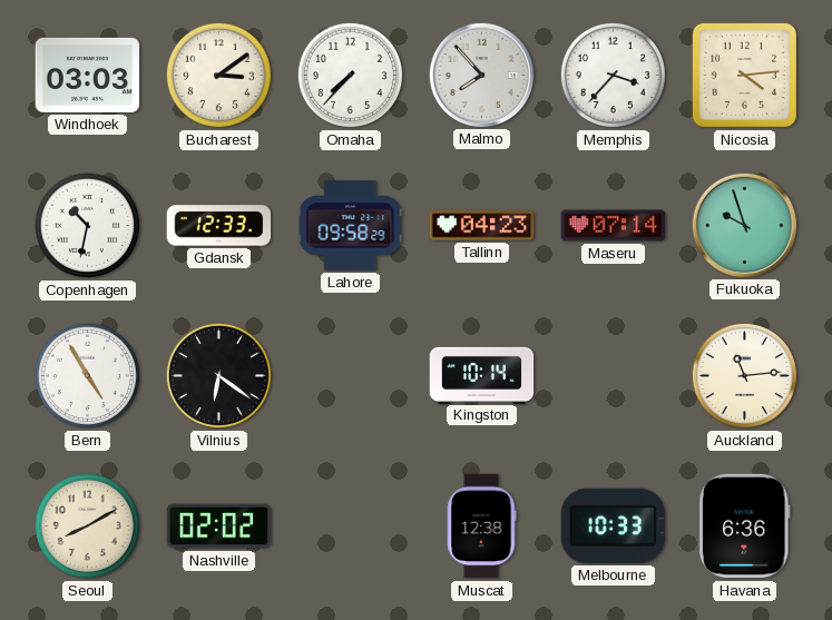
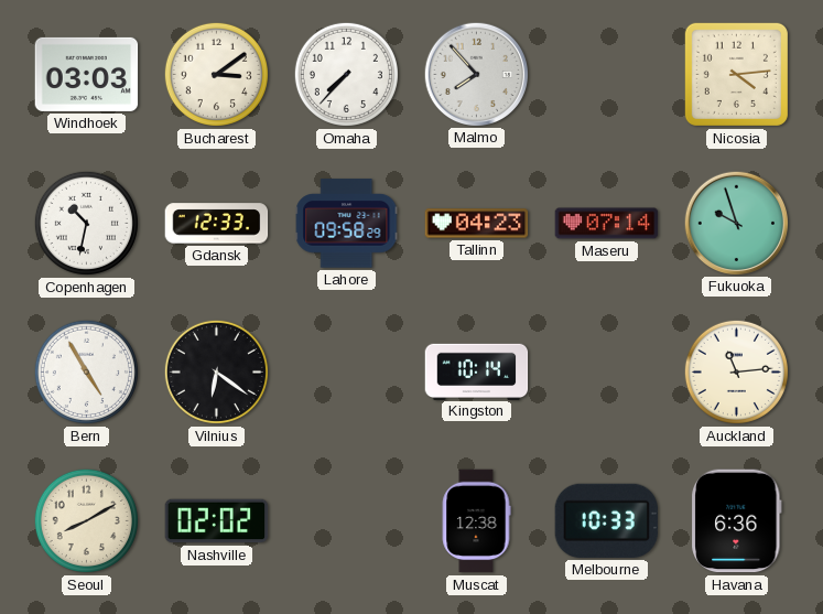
Memphis: 3:37 -> none (613, 75)
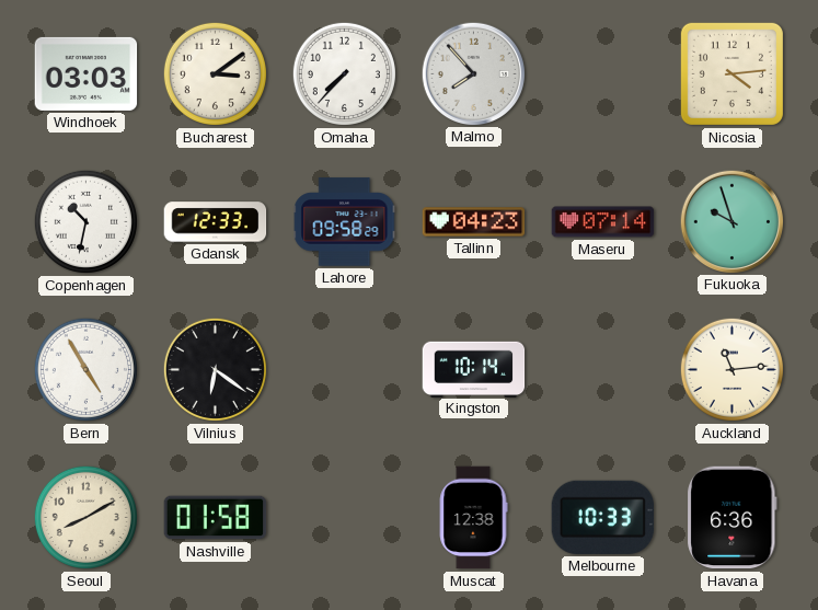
Nashville: 02:02 -> 01:58 (216, 518)
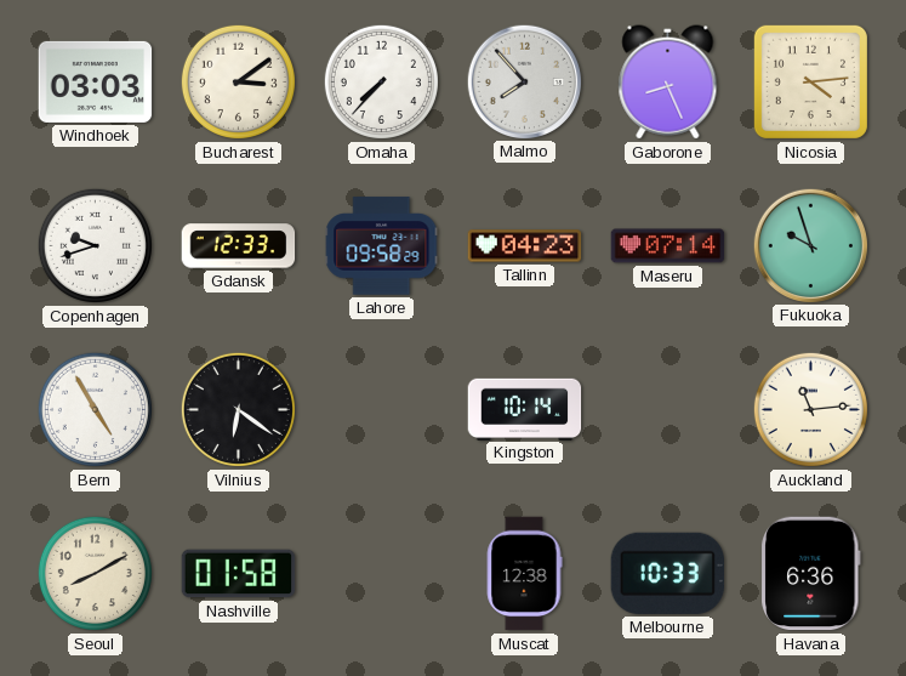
Gaborone: none -> 8:26 (668, 83)
Copenhagen: 10:32 -> 9:42 (95, 245)
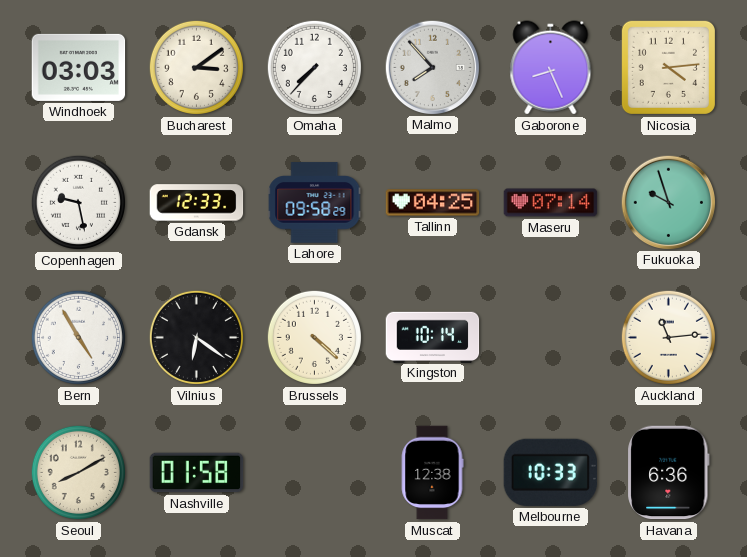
Copenhagen: 9:42 -> 9:28 (78, 202)
Tallinn: 04:23 -> 04:25 (433, 203)
Brussels: none -> 4:22 (314, 337)
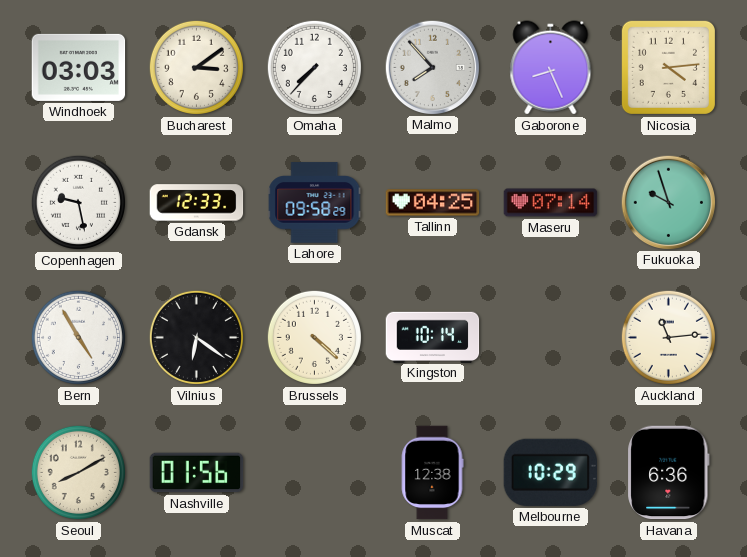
Nashville: 01:58 -> 01:56 (197, 473)
Melbourne: 10:33 -> 10:29 (550, 472)
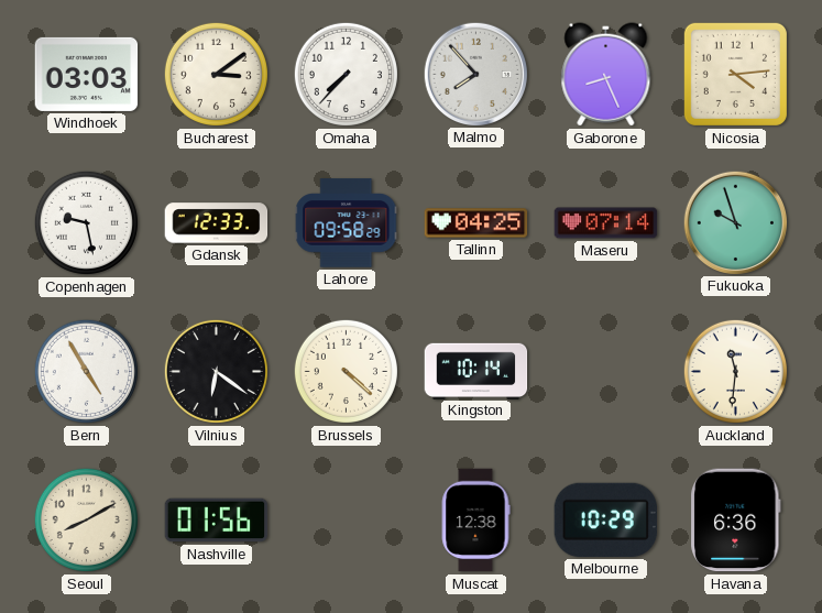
Auckland: 11:14 -> 11:31 (735, 371)
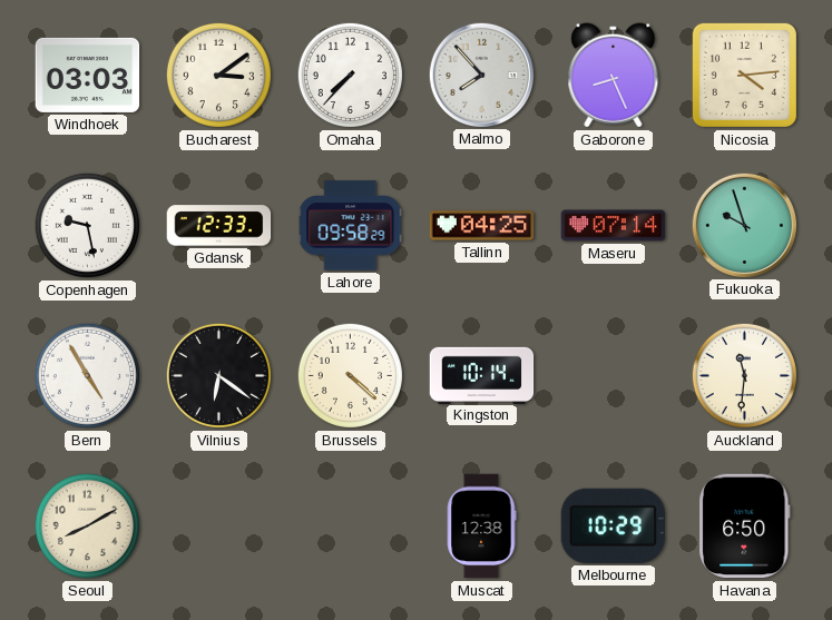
Nashville: 01:56 -> none (217, 521)
Havana: 6:36 -> 6:50 (745, 526)
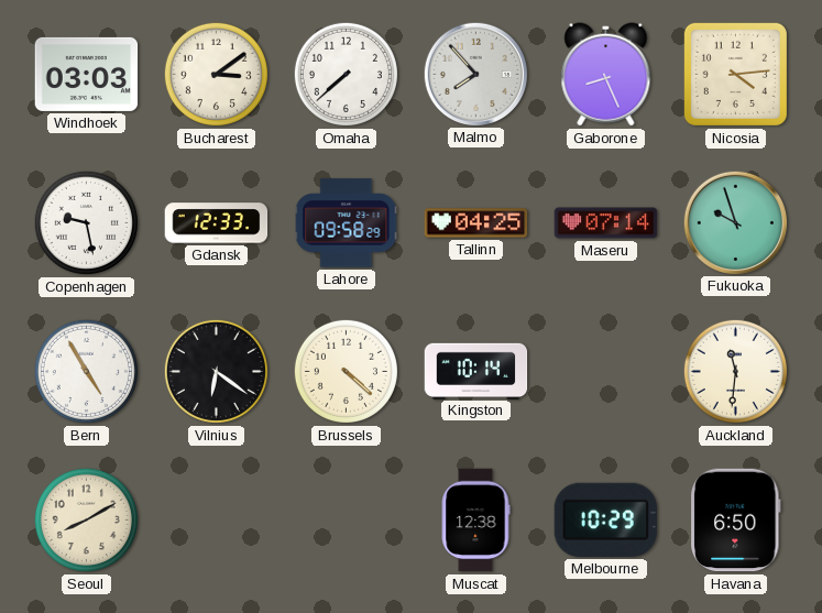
Omaha: 7:37 -> 7:38 (346, 74)
